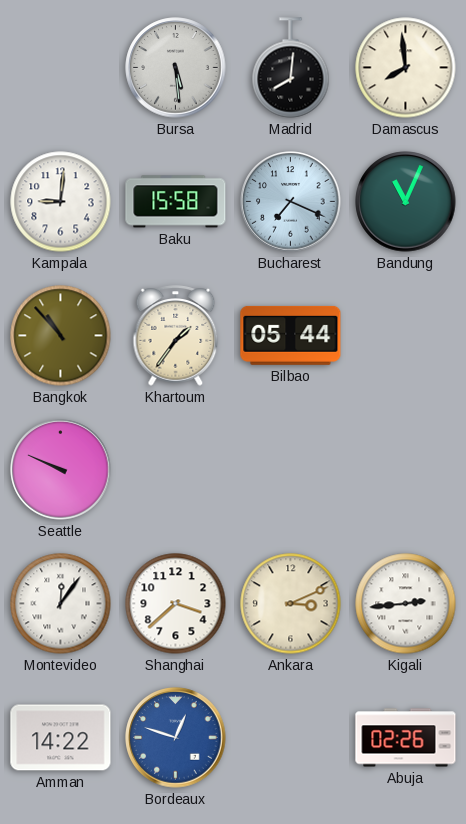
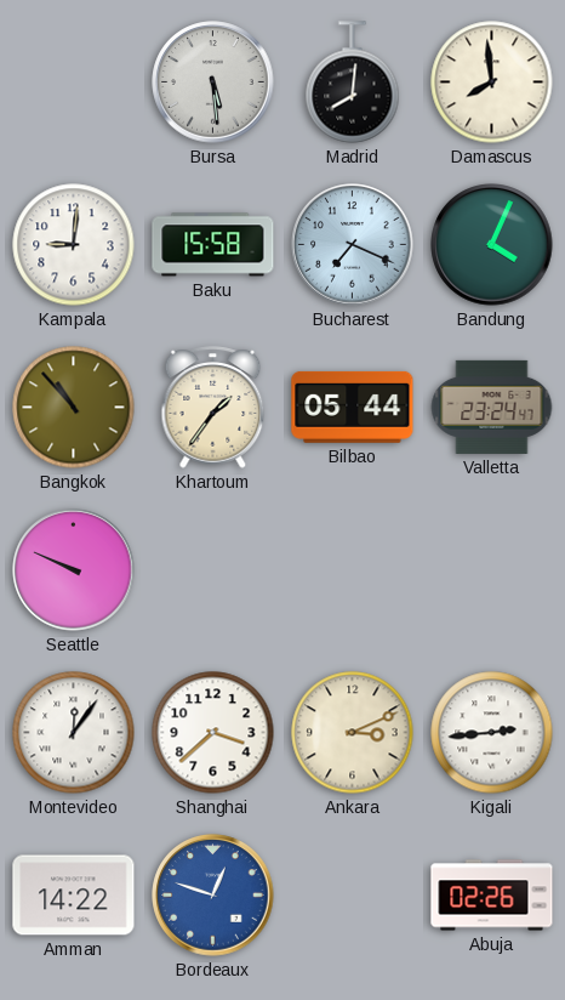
Bandung: 11:04 -> 4:04 (492, 245)
Valletta: none -> 23:24 (492, 407)
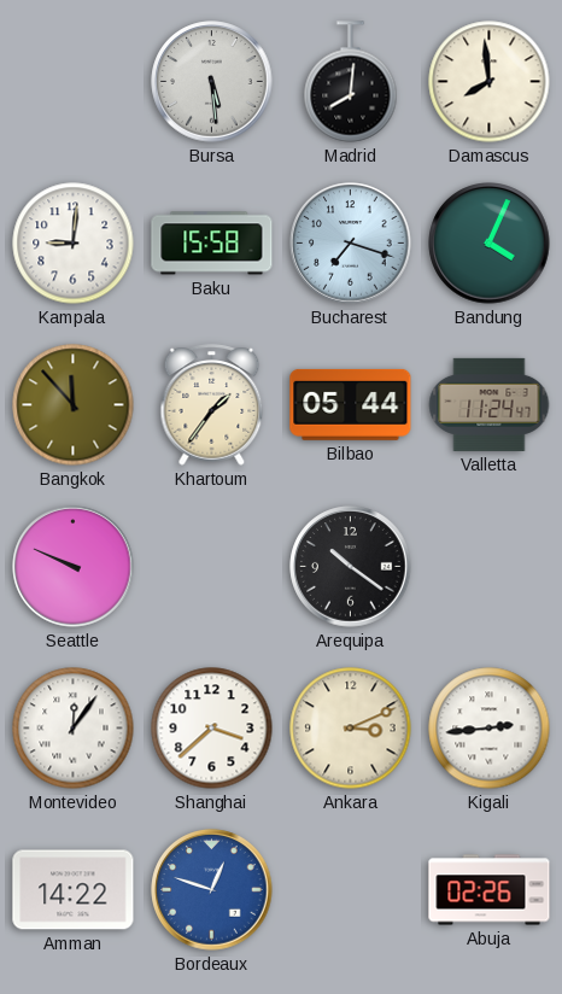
Bucharest: 7:19 -> 7:18 (351, 244)
Bangkok: 10:53 -> 11:53 (74, 405)
Valletta: 23:24 -> 11:24 (490, 404)
Arequipa: none -> 10:21 (351, 567)
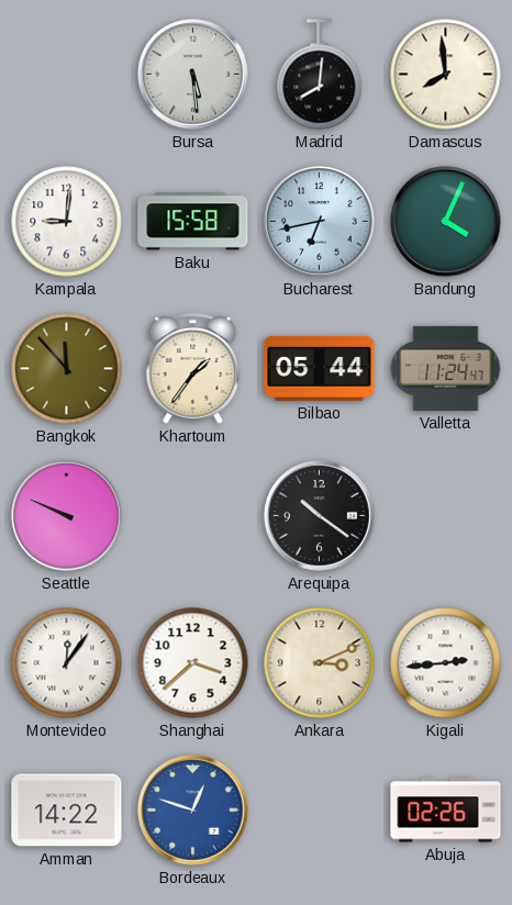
Bucharest: 7:18 -> 6:43 (320, 222)
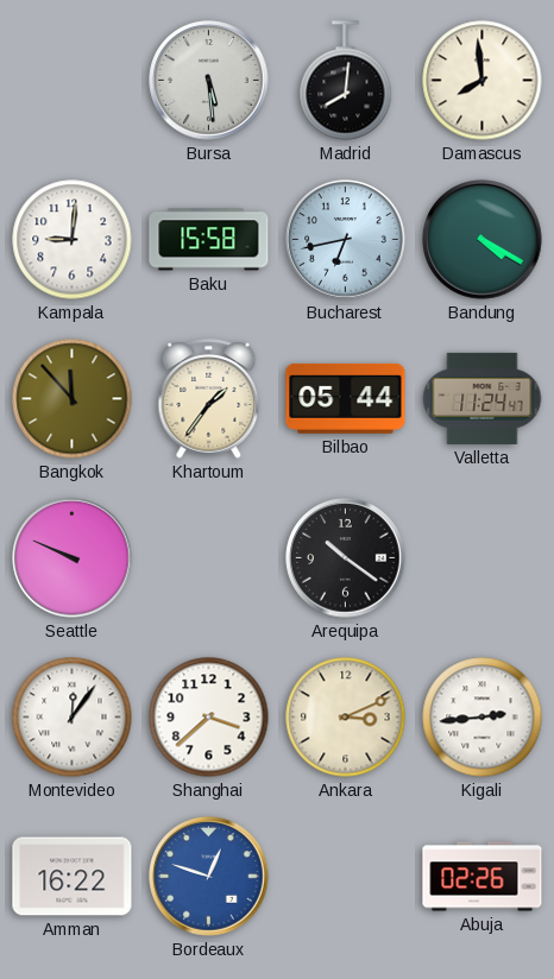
Bandung: 4:04 -> 4:20 (483, 240)
Amman: 14:22 -> 16:22 (73, 877)
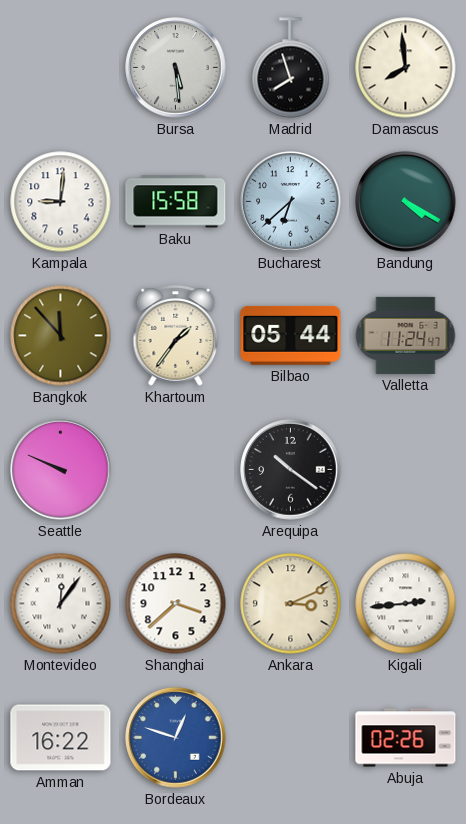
Madrid: 8:01 -> 7:57 (291, 68)
Bucharest: 6:43 -> 6:38 (291, 202)
